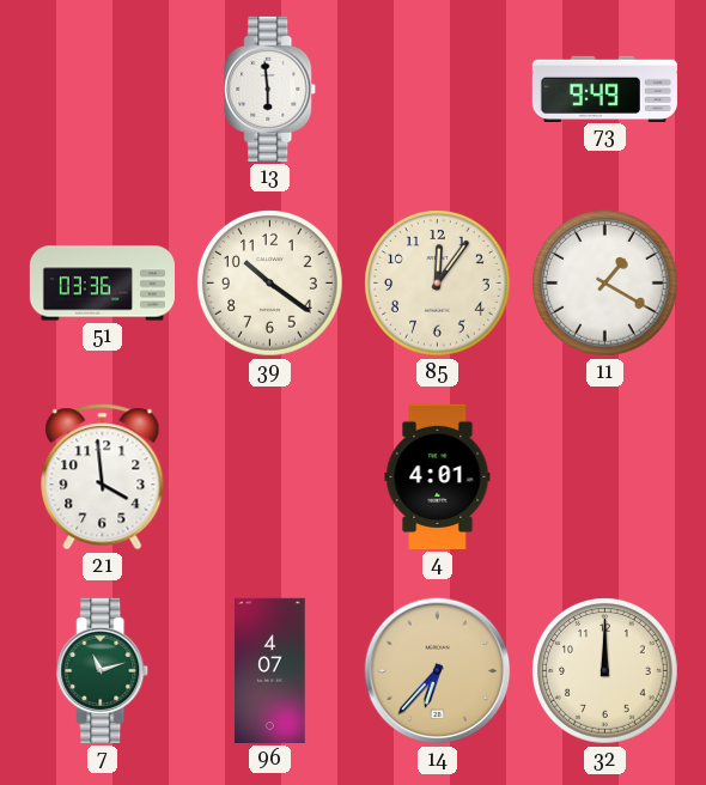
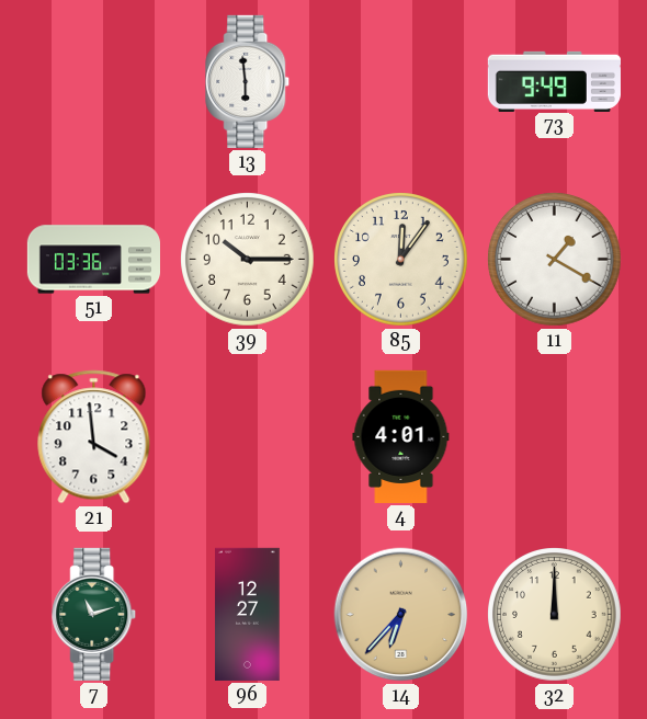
39: 10:21 -> 10:15 (248, 260)
96: 4:07 -> 12:27 (248, 614)
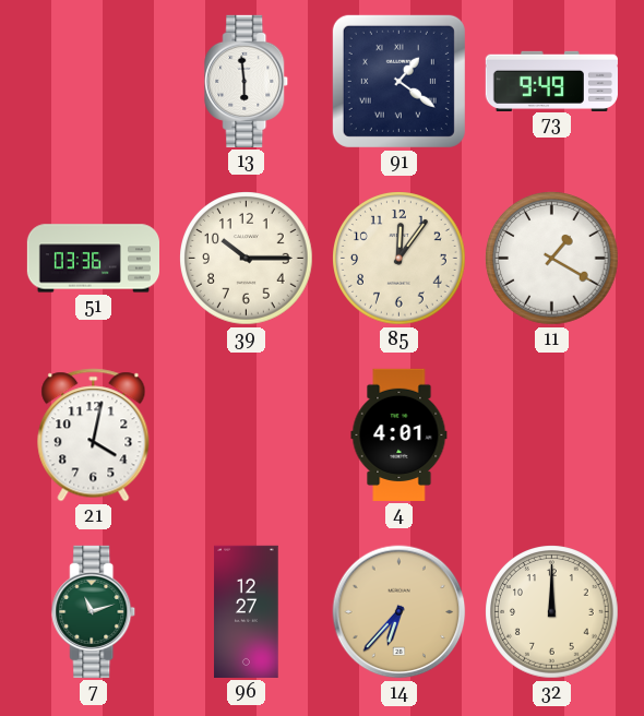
91: none -> 1:21 (398, 81)
21: 3:59 -> 4:02 (94, 435)
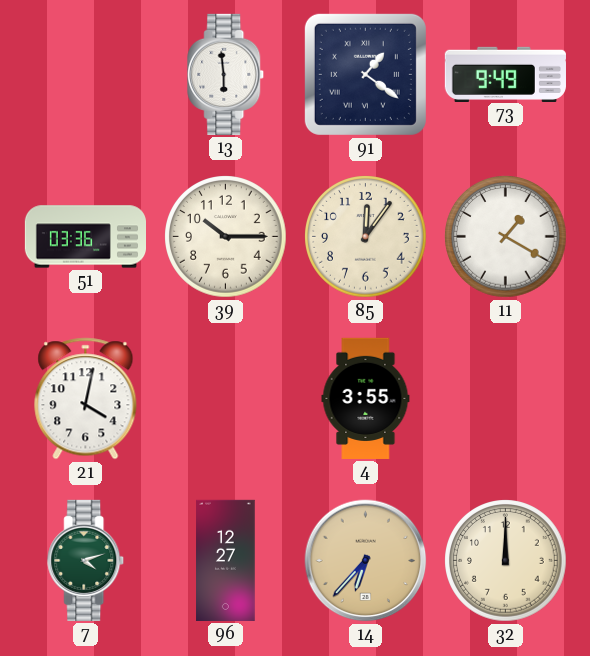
4: 4:01 -> 3:55 (366, 398)
7: 11:12 -> 4:12 (86, 560)
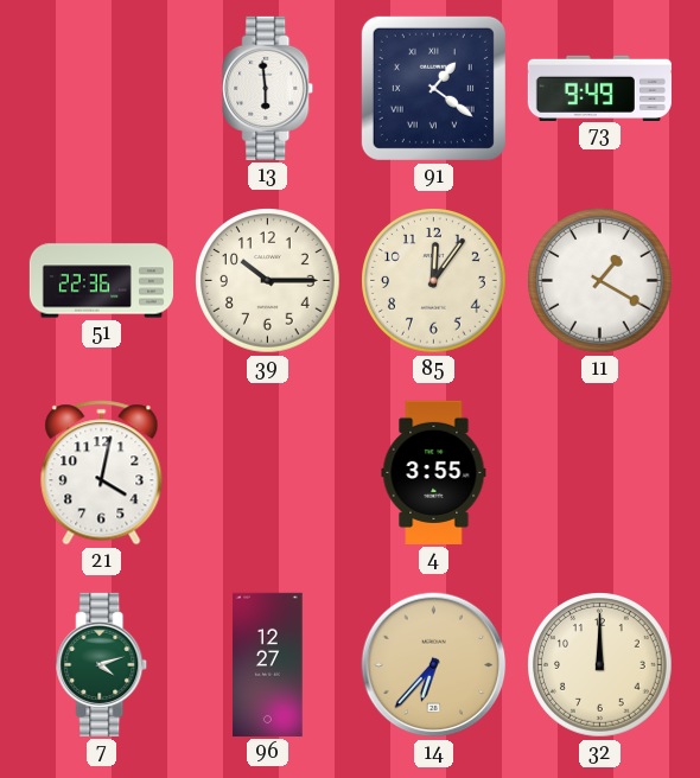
51: 03:36 -> 22:36 (101, 281)
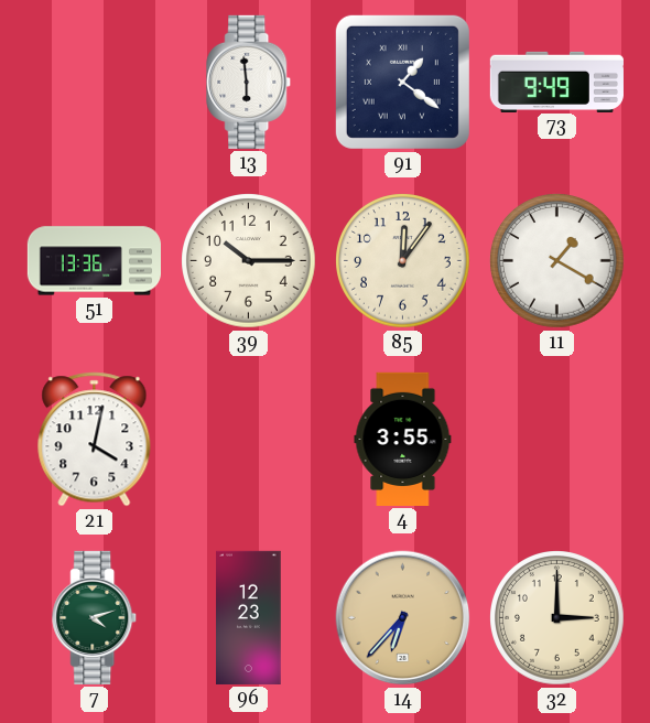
51: 22:36 -> 13:36 (94, 261)
96: 12:27 -> 12:23 (249, 617)
32: 12:00 -> 3:00 (557, 618)
